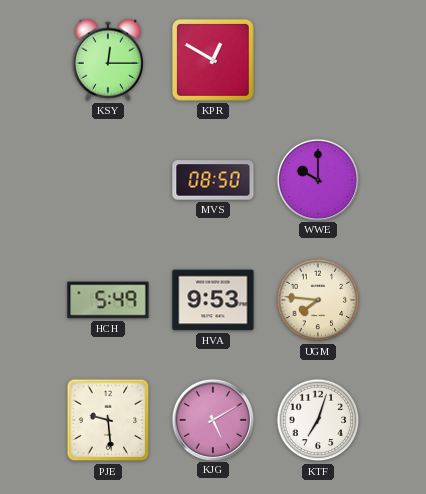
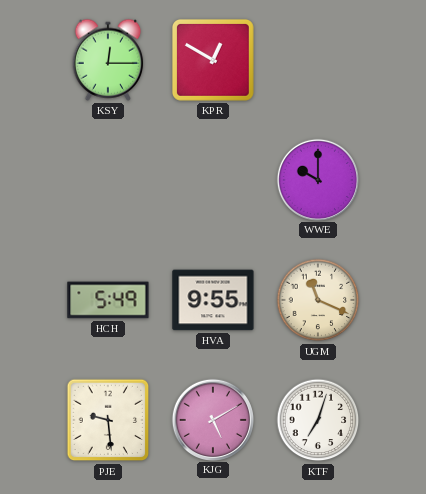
MVS: 08:50 -> none (213, 180)
HVA: 9:53 -> 9:55 (213, 300)
UGM: 7:46 -> 11:19 (318, 300)
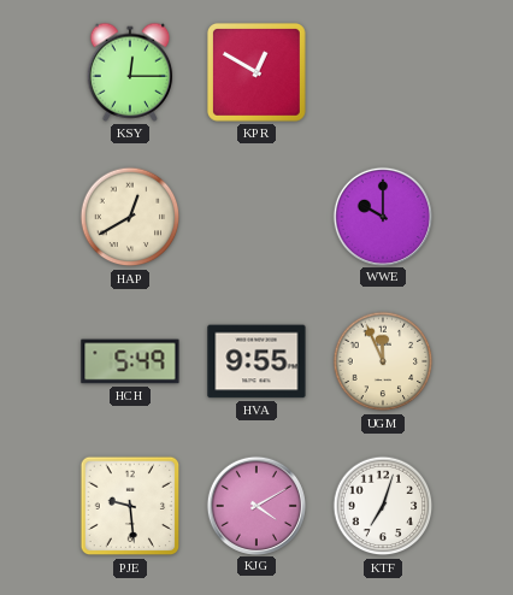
HAP: none -> 12:40 (130, 217)
UGM: 11:19 -> 11:56 (383, 361)
KJG: 5:10 -> 4:10 (255, 505)
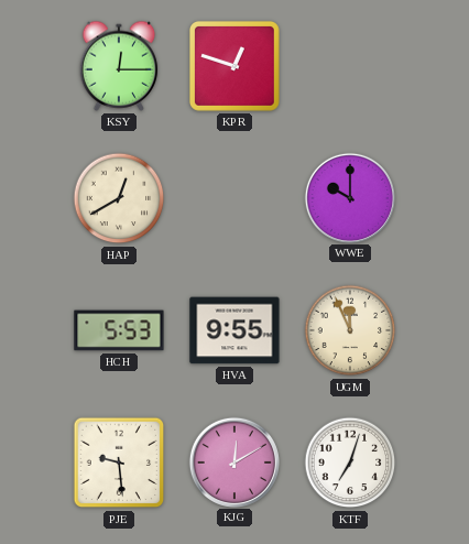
KPR: 12:50 -> 12:48 (234, 66)
HCH: 5:49 -> 5:53 (119, 330)
KJG: 4:10 -> 12:10 (233, 461)
